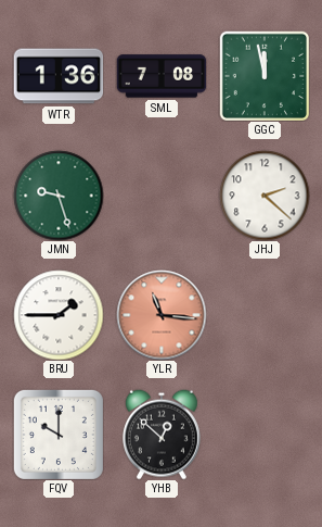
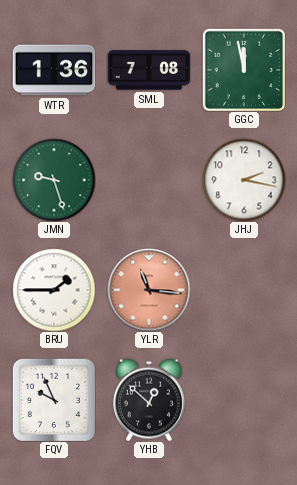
JHJ: 2:22 -> 2:17 (244, 180)
FQV: 10:00 -> 9:56 (54, 400)
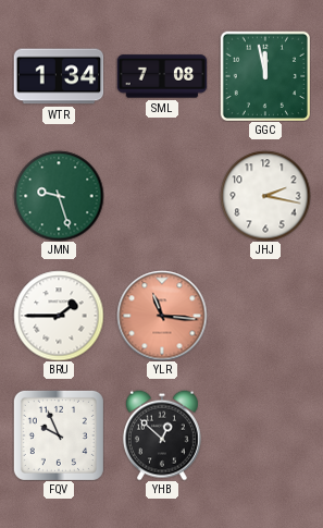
WTR: 1:36 -> 1:34 (59, 76)
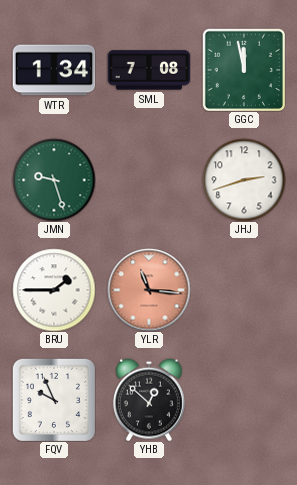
JHJ: 2:17 -> 2:42 (244, 180)
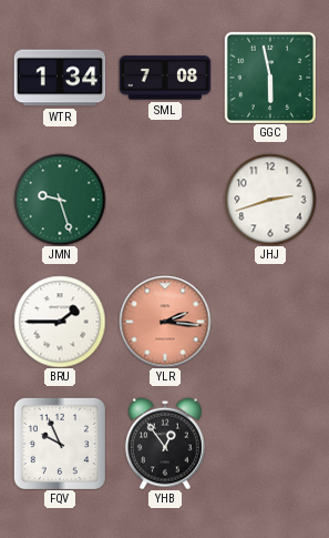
GGC: 11:58 -> 5:58 (270, 78)
YLR: 11:16 -> 2:16 (165, 322)
YHB: 12:52 -> 12:54 (165, 444)
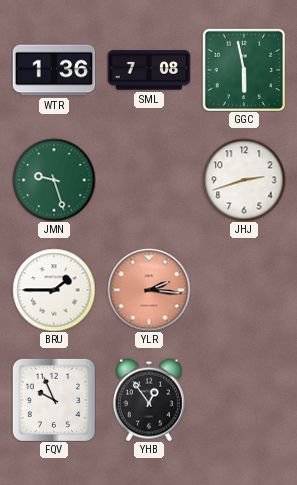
WTR: 1:34 -> 1:36 (54, 70)
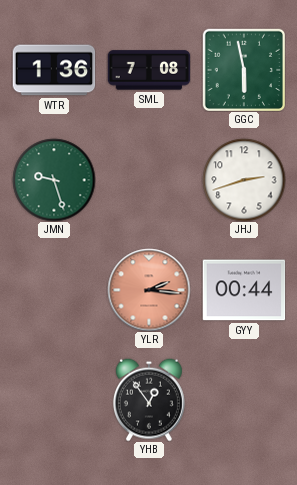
BRU: 1:45 -> none (54, 290)
GYY: none -> 00:44 (244, 290)
FQV: 9:56 -> none (54, 400)
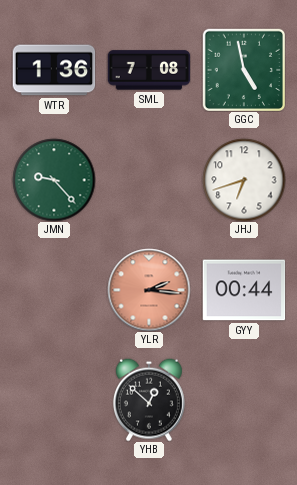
GGC: 5:58 -> 4:58 (244, 70)
JMN: 9:27 -> 9:23 (54, 180)
JHJ: 2:42 -> 6:42 (244, 180)
YHB: 12:54 -> 12:52 (149, 400)
